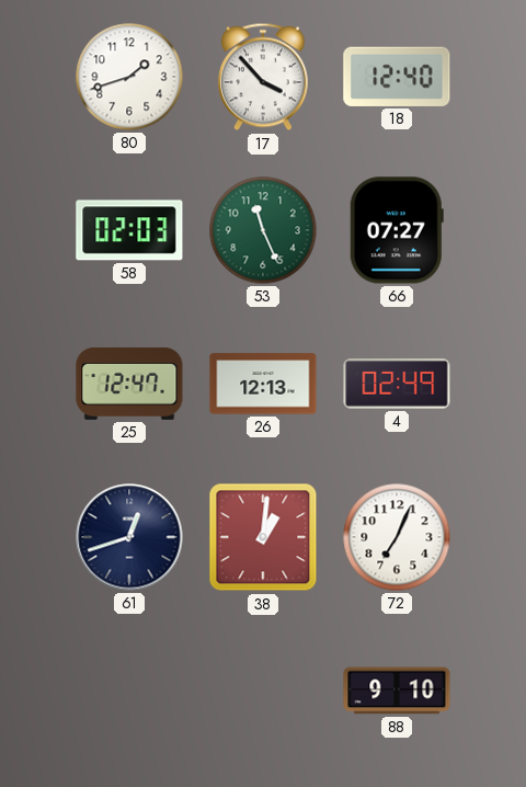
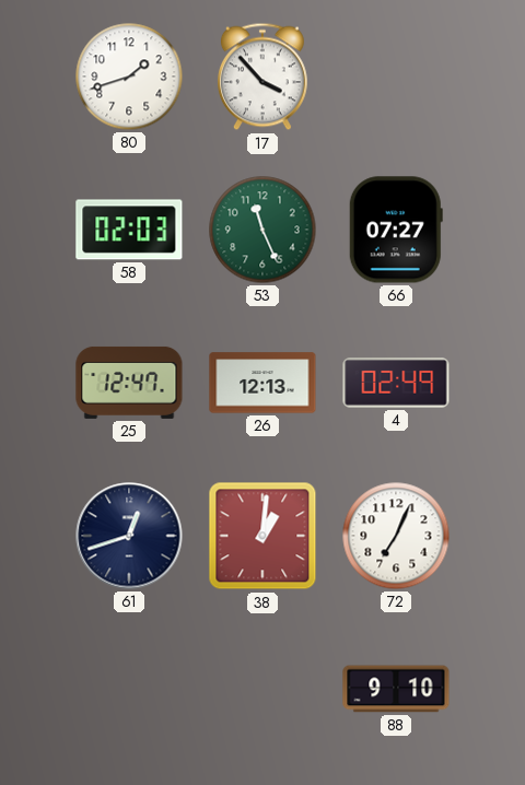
18: 12:40 -> none (397, 77)
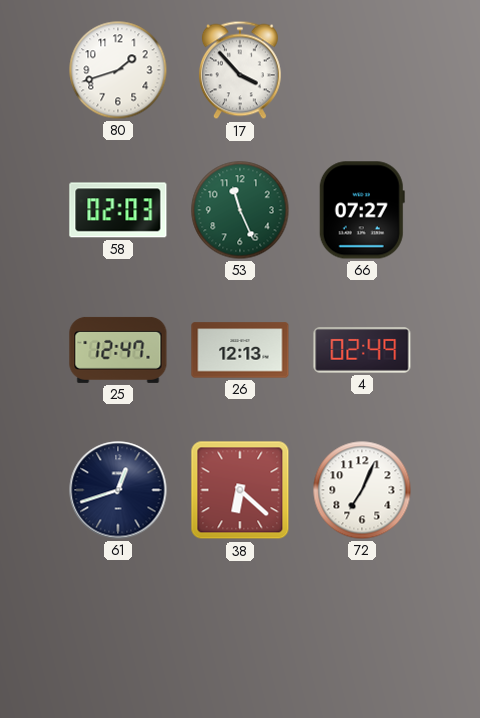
38: 1:01 -> 6:22 (240, 490)
88: 9:10 -> none (396, 689)
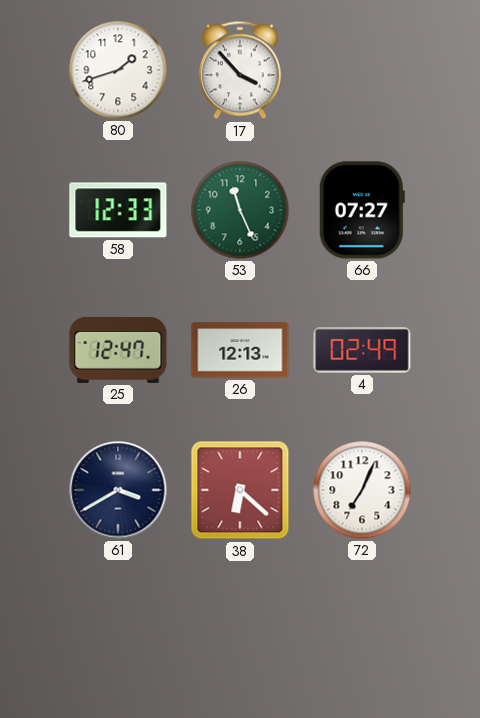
58: 02:03 -> 12:33 (118, 210)
61: 12:42 -> 3:40 (118, 490)
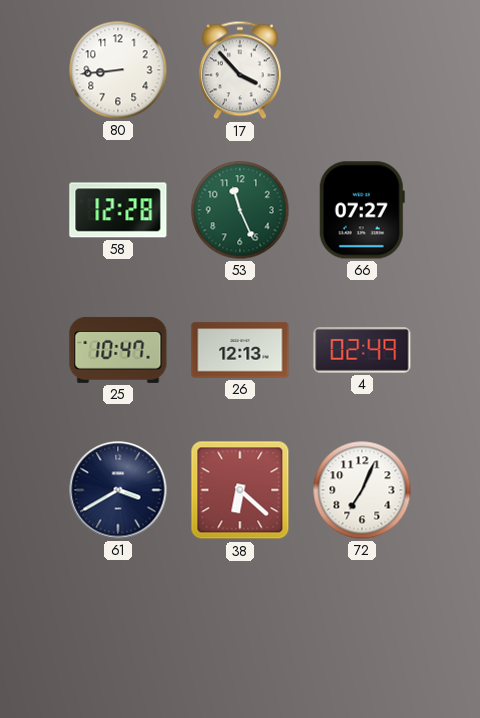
80: 1:42 -> 8:44 (118, 70)
58: 12:33 -> 12:28 (118, 210)
25: 12:47 -> 10:47 (118, 350)
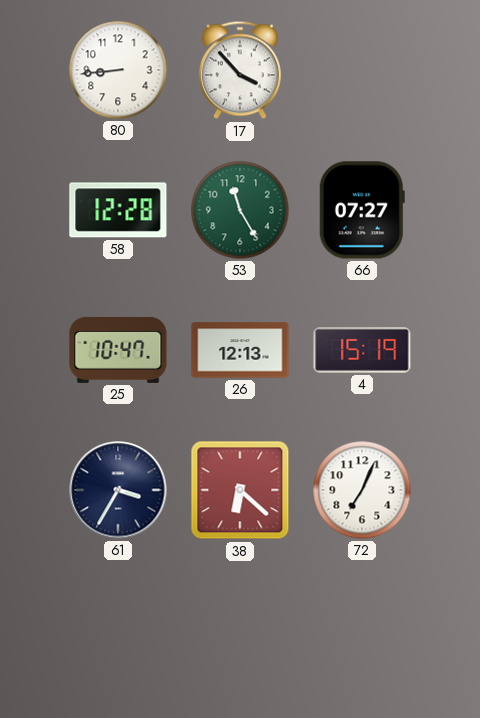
53: 11:26 -> 11:25 (240, 210)
4: 02:49 -> 15:19 (362, 350)
61: 3:40 -> 3:35 (118, 490)
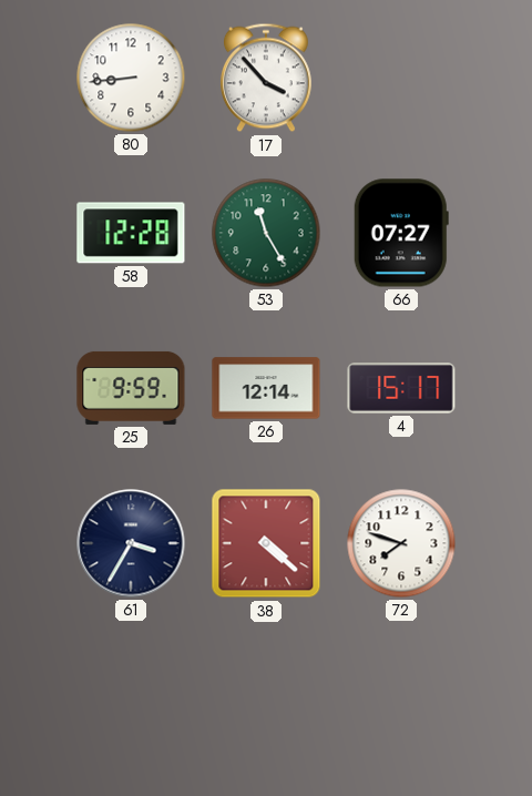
25: 10:47 -> 9:59 (131, 388)
26: 12:13 -> 12:14 (266, 388)
4: 15:19 -> 15:17 (401, 388)
38: 6:22 -> 4:22 (266, 543)
72: 7:04 -> 7:48 (401, 543)
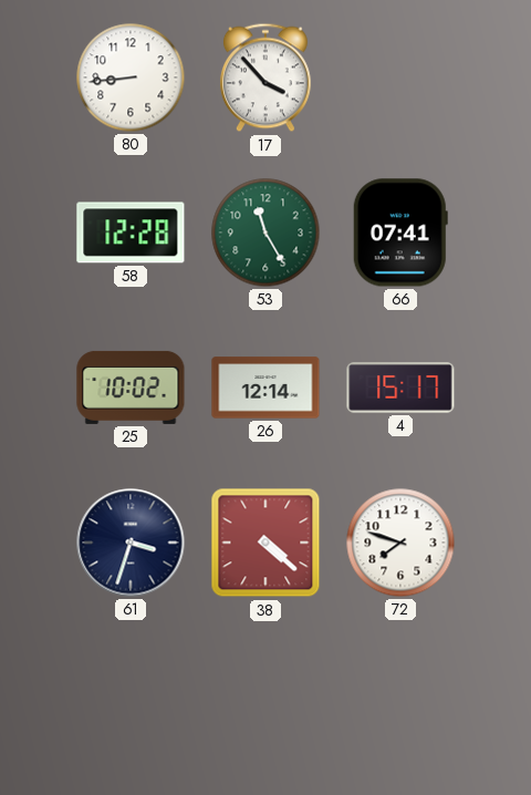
66: 07:27 -> 07:41 (400, 233)
25: 9:59 -> 10:02 (131, 388)
61: 3:35 -> 3:33 (131, 543)
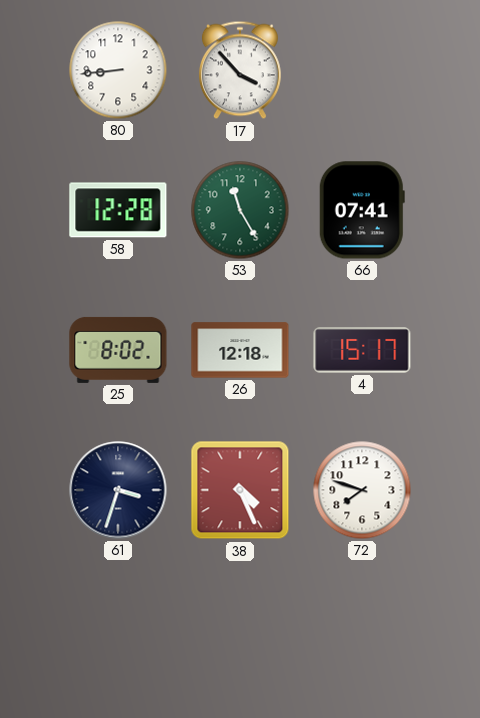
25: 10:02 -> 8:02 (118, 350)
26: 12:14 -> 12:18 (240, 350)
38: 4:22 -> 4:26 (240, 490)
